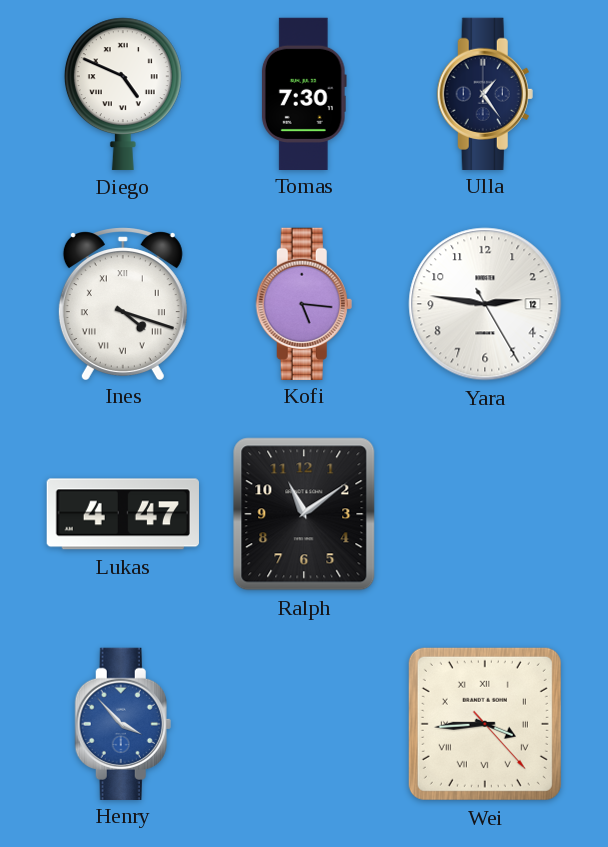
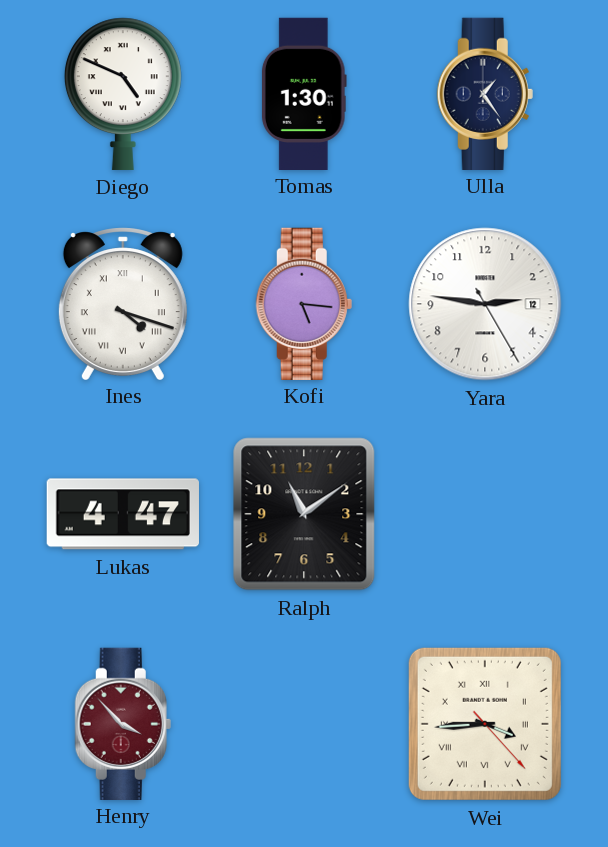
Tomas: 7:30 -> 1:30 (304, 93)
Henry dial: blue -> burgundy (123, 723)
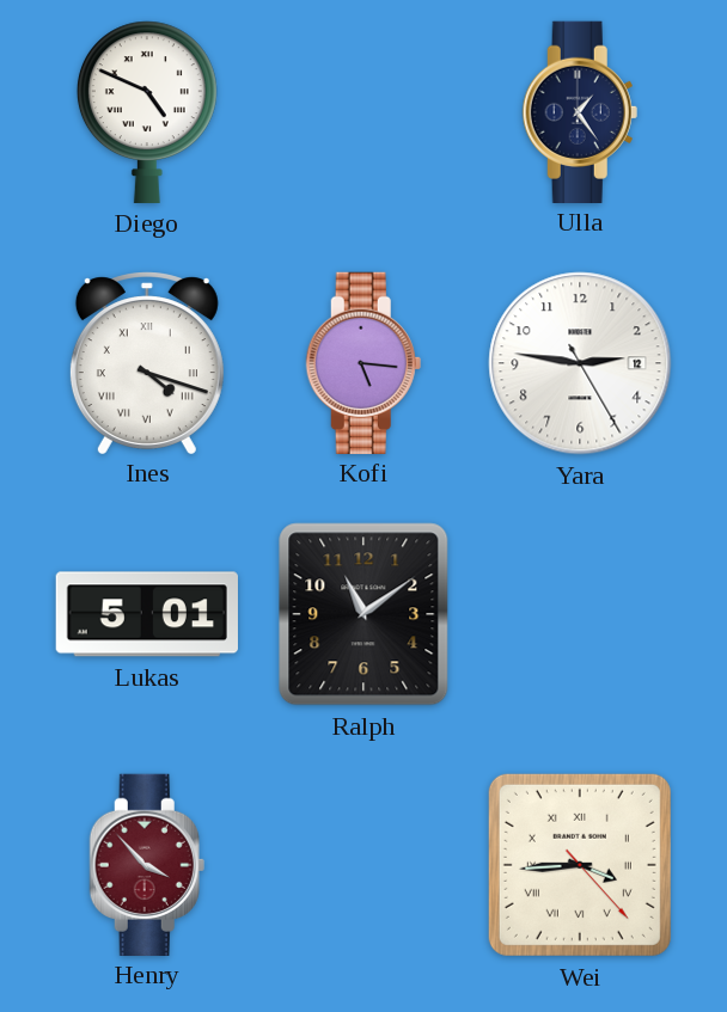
Tomas: 1:30 -> none (304, 93)
Lukas: 4:47 -> 5:01 (147, 614)
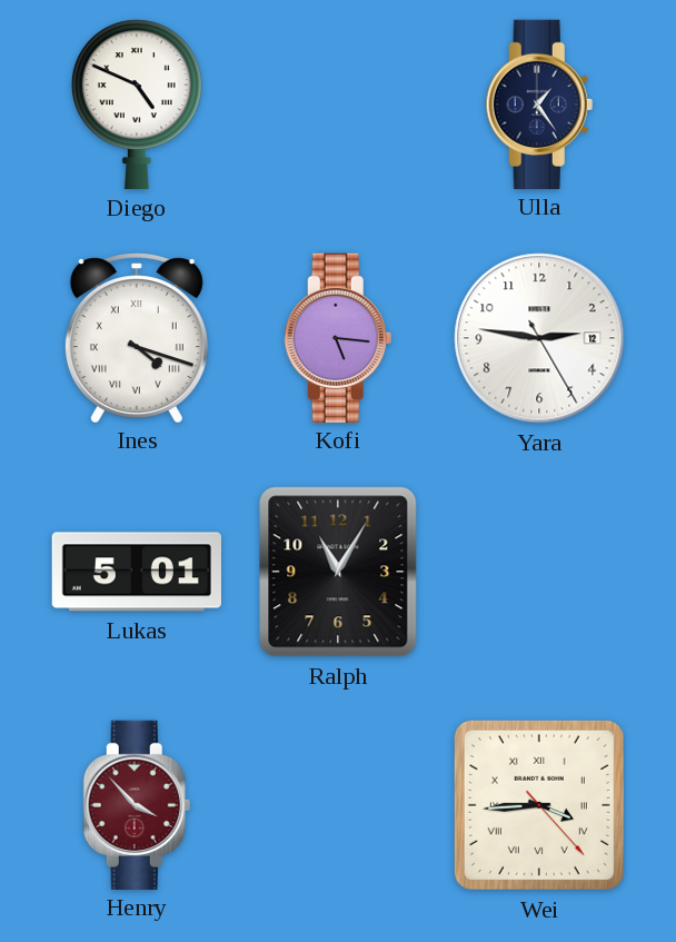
Ralph: 11:09 -> 11:05 (338, 572)
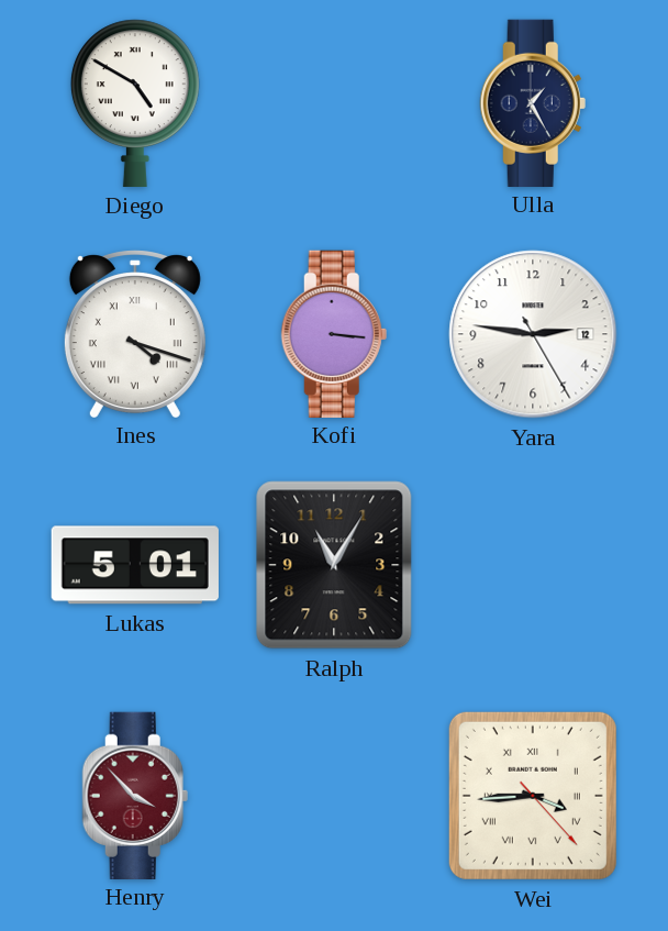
Diego: 4:49 -> 4:50 (135, 103)
Ulla: 1:24 -> 1:25 (533, 102)
Kofi: 5:16 -> 3:16 (334, 333)
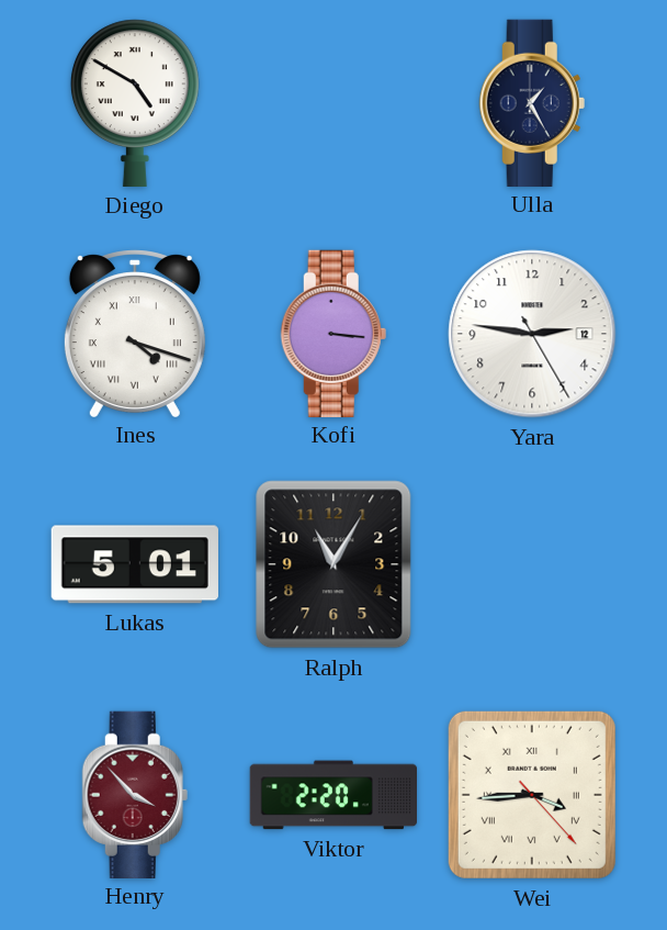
Viktor: none -> 2:20 (332, 795)
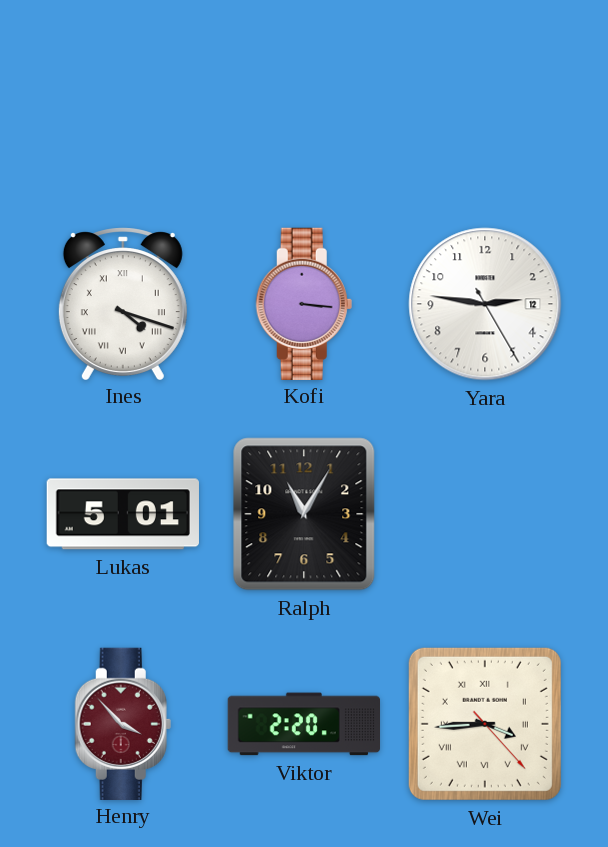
Diego: 4:50 -> none (135, 103)
Ulla: 1:25 -> none (532, 102)
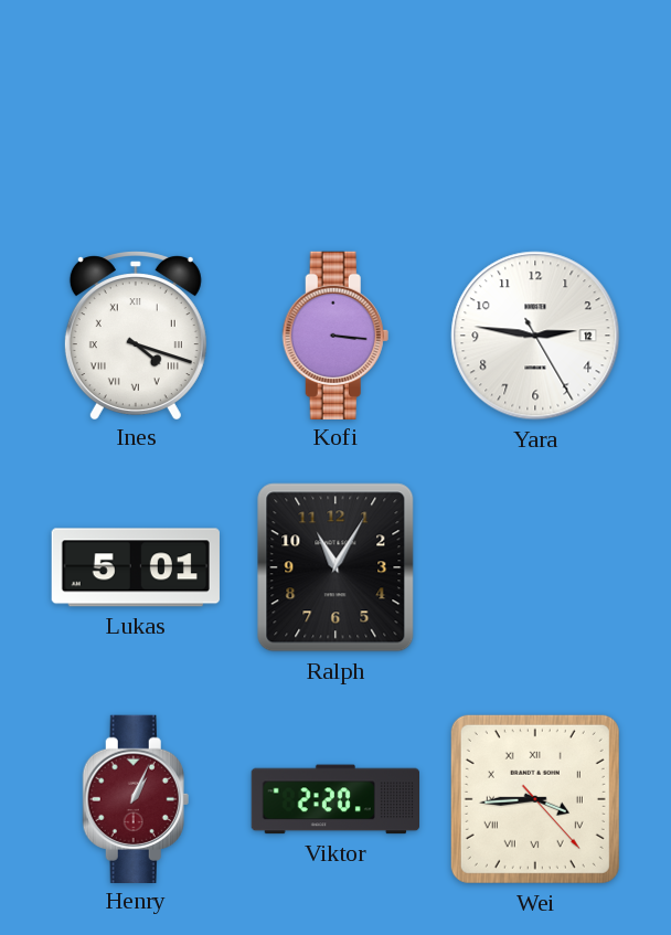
Henry: 3:53 -> 1:04 (136, 798)
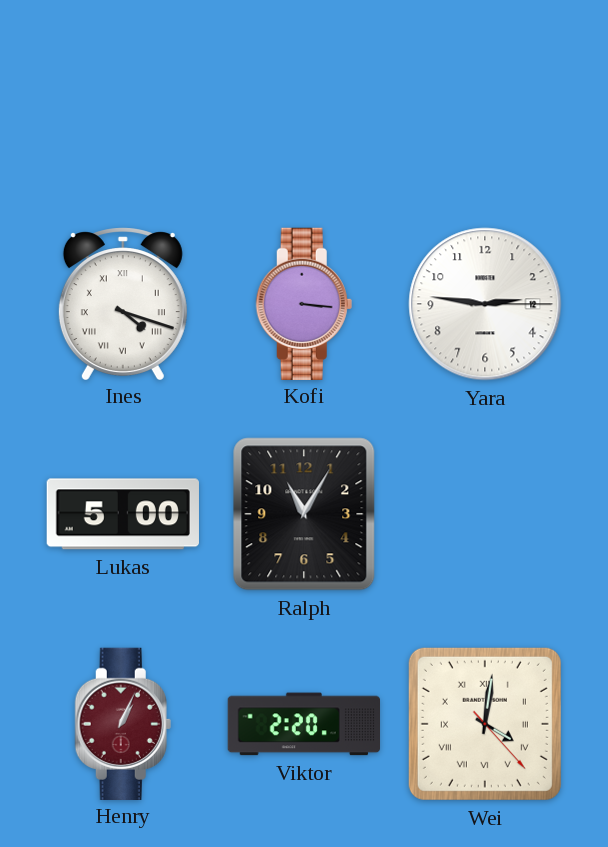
Yara: 2:46:25 -> 2:46:15 (485, 304)
Lukas: 5:01 -> 5:00 (123, 514)
Wei: 3:44 -> 4:01 (485, 724)
